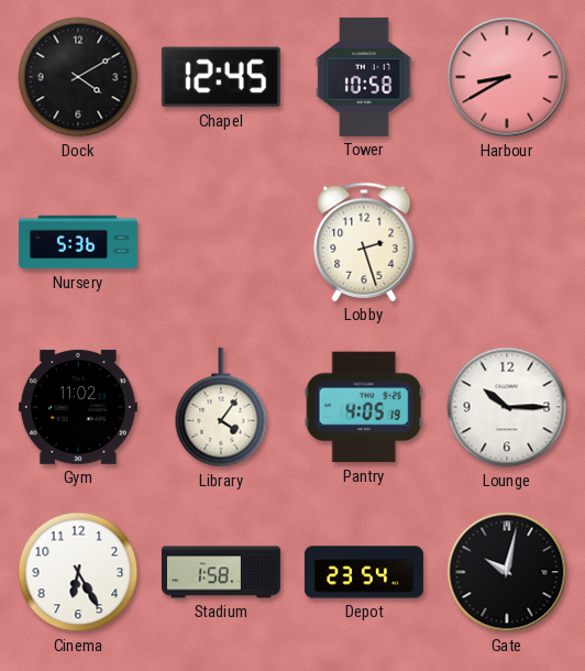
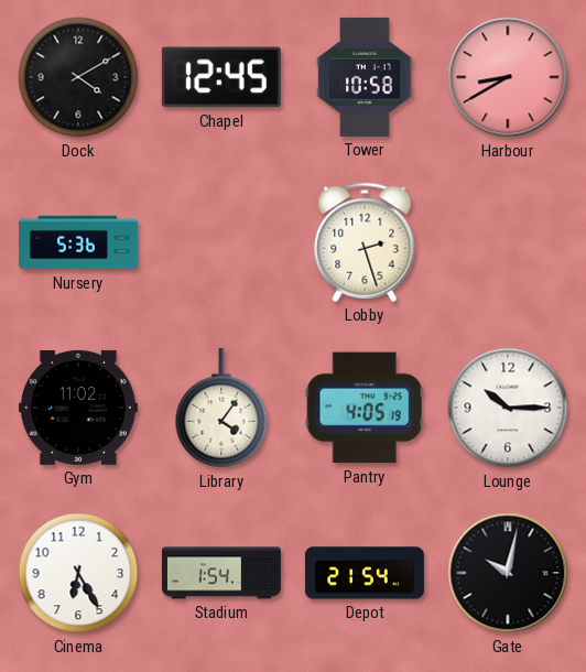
Stadium: 1:58 -> 1:54 (221, 573)
Depot: 23:54 -> 21:54 (365, 573)
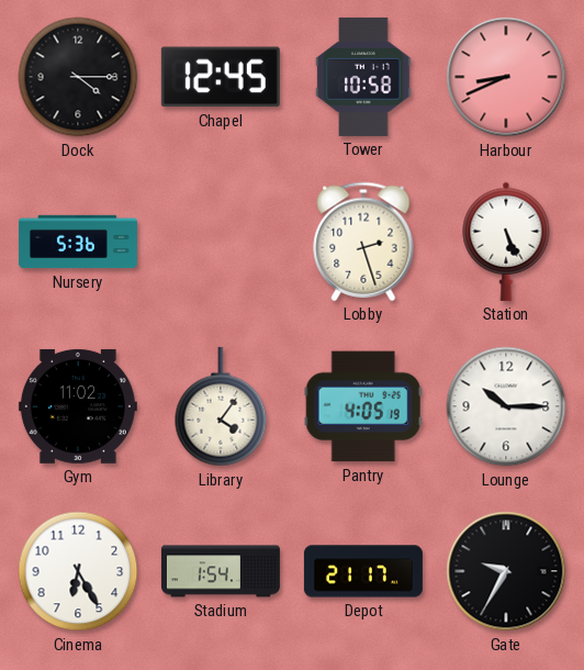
Dock: 4:10 -> 4:15 (78, 77)
Harbour: 8:40 -> 8:41 (506, 77)
Station: none -> 5:26 (506, 242)
Depot: 21:54 -> 21:17 (363, 571)
Gate: 10:02 -> 9:35 (506, 571)
